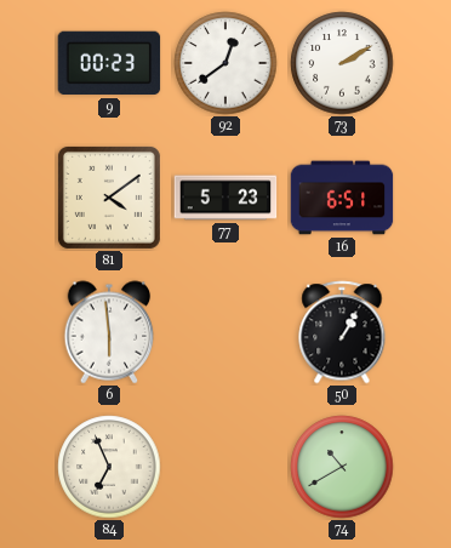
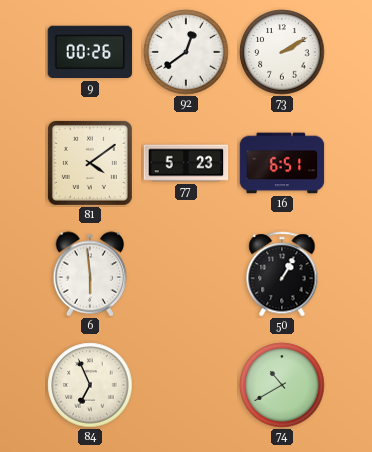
9: 00:23 -> 00:26 (90, 52)
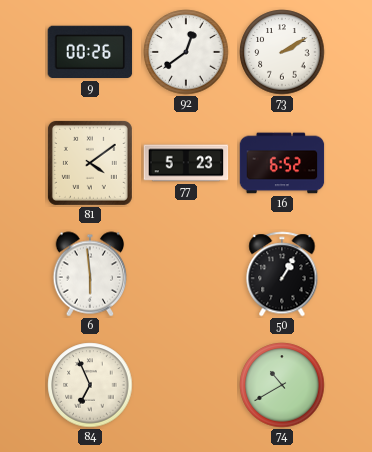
16: 6:51 -> 6:52 (282, 163)
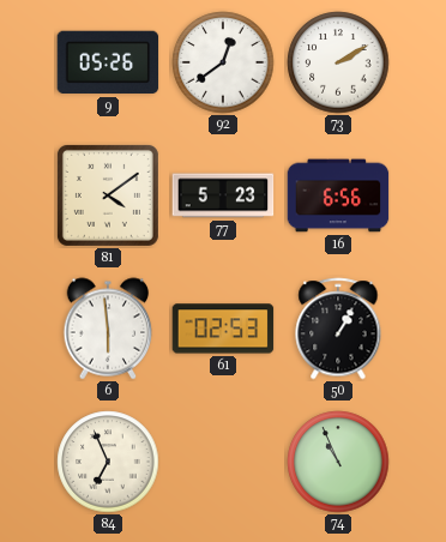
9: 00:26 -> 05:26 (108, 62)
16: 6:52 -> 6:56 (338, 195)
61: none -> 02:53 (223, 329)
74: 10:40 -> 10:56 (338, 462)
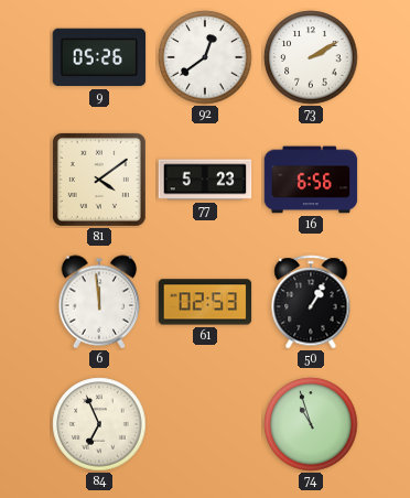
6: 5:59 -> 11:59 (99, 302)
74: 10:56 -> 10:57 (311, 424)
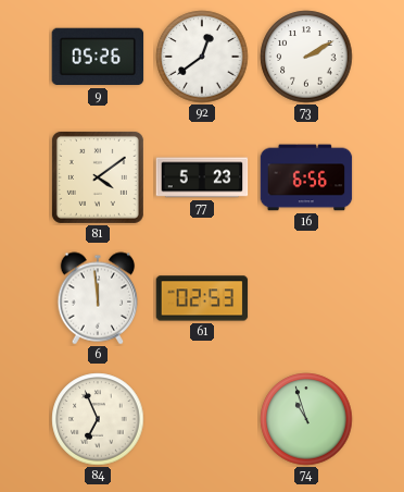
50: 1:05 -> none (311, 302)
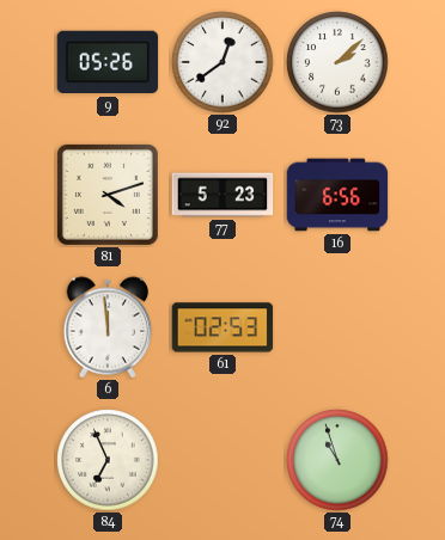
73: 2:10 -> 2:08 (337, 62)
81: 4:09 -> 4:12 (108, 195)
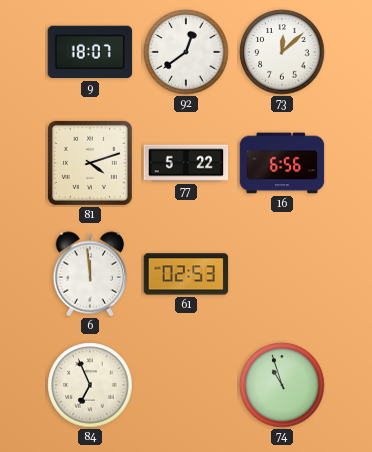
9: 05:26 -> 18:07 (90, 52)
73: 2:08 -> 12:08 (282, 52)
77: 5:23 -> 5:22 (186, 163)
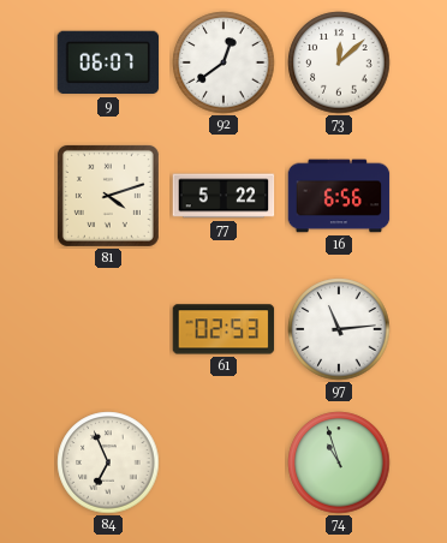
9: 18:07 -> 06:07 (108, 62)
6: 11:59 -> none (90, 274)
97: none -> 11:14 (339, 329)
